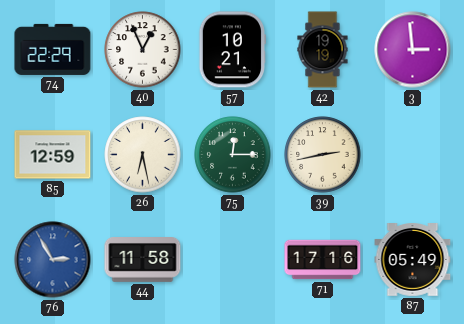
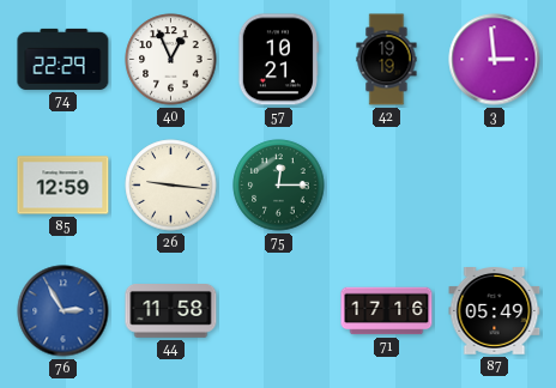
26: 6:28 -> 9:16 (171, 186)
39: 2:43 -> none (323, 155)
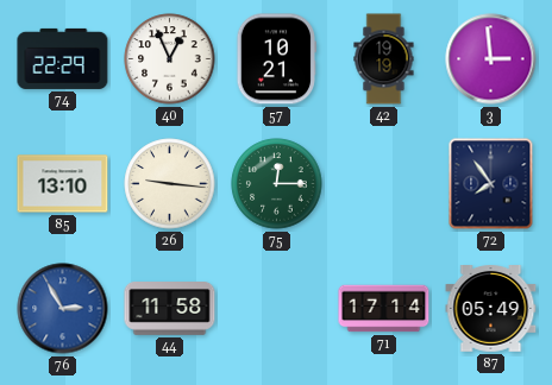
85: 12:59 -> 13:10 (63, 184)
72: none -> 7:54 (491, 184)
71: 17:16 -> 17:14 (384, 309)
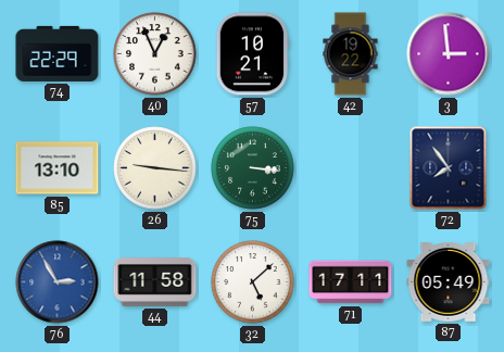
42: 19:19 -> 19:22 (351, 54)
75: 12:15 -> 3:16 (253, 168)
32: none -> 5:08 (253, 282)
71: 17:14 -> 17:11 (351, 282)
